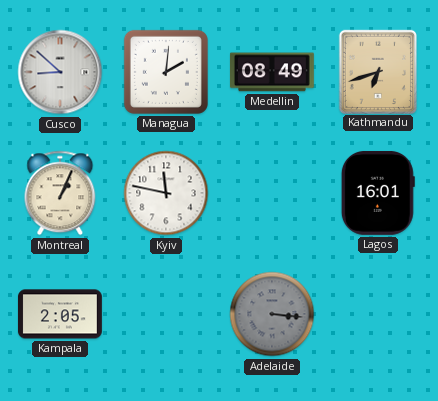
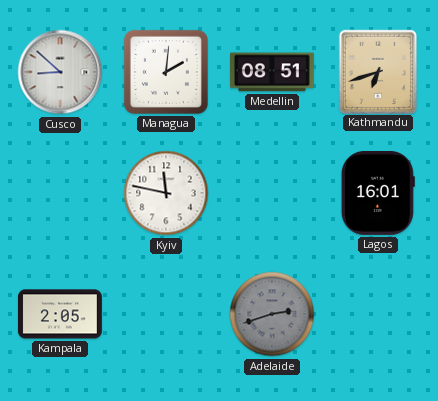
Medellin: 08:49 -> 08:51 (272, 72)
Montreal: 1:04 -> none (60, 193)
Adelaide: 3:16 -> 2:42 (272, 314)
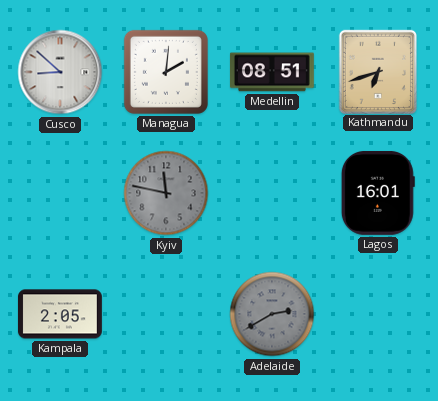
Kyiv dial: white -> grey (166, 193)
Adelaide: 2:42 -> 2:40 (272, 314)
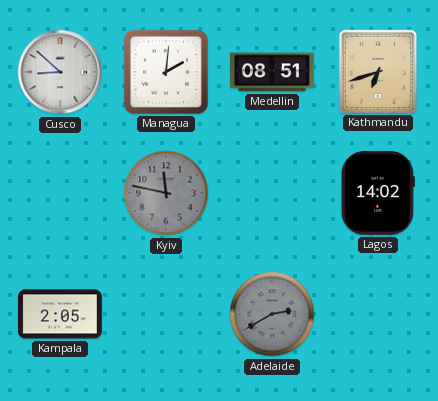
Lagos: 16:01 -> 14:02 (378, 193)
